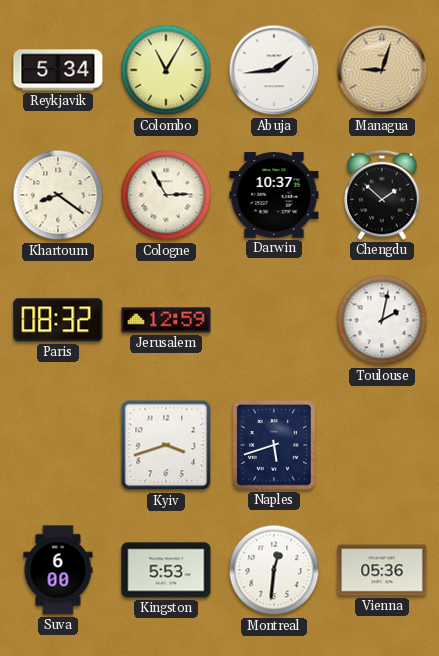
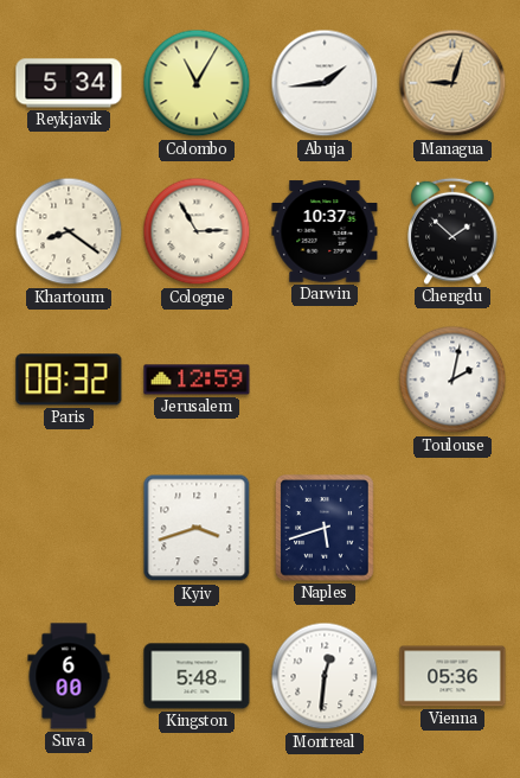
Kingston: 5:53 -> 5:48 (197, 676)
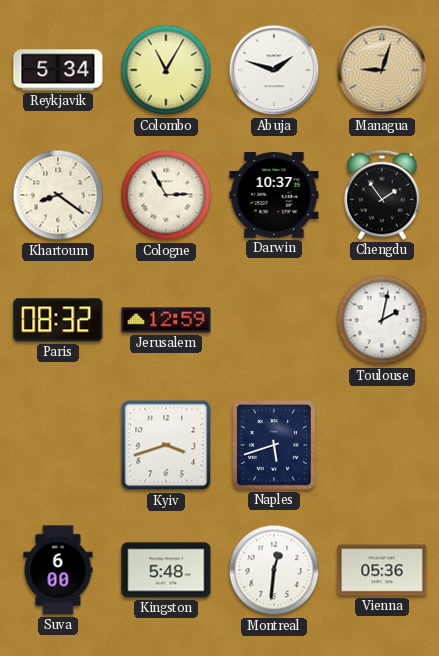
Abuja: 1:44 -> 1:48 (274, 70)
Chengdu: 1:52 -> 1:54 (382, 195)
